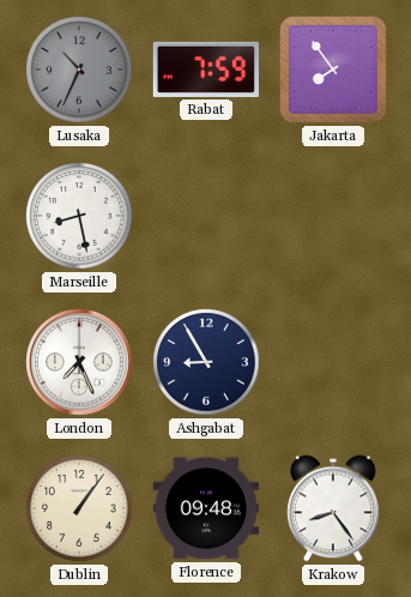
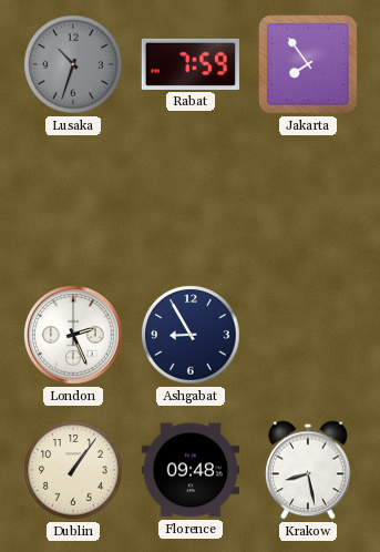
Lusaka: 10:34 -> 10:33 (73, 64)
Marseille: 8:28 -> none (79, 216)
London: 7:26 -> 2:26 (73, 335)
Krakow: 8:24 -> 8:28 (308, 470)
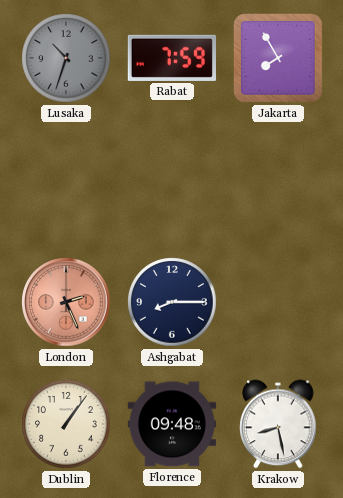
Jakarta: 7:54 -> 7:55 (278, 58)
London dial: white -> salmon (66, 302)
Ashgabat: 8:55 -> 8:15 (172, 302)
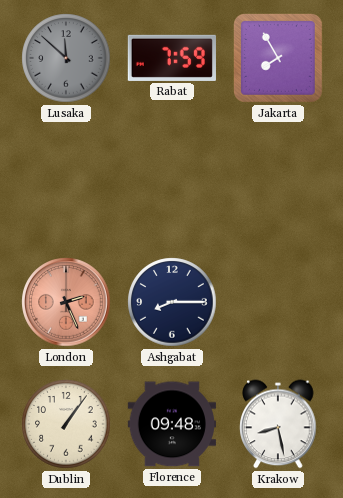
Lusaka: 10:33 -> 11:52 (66, 58)
